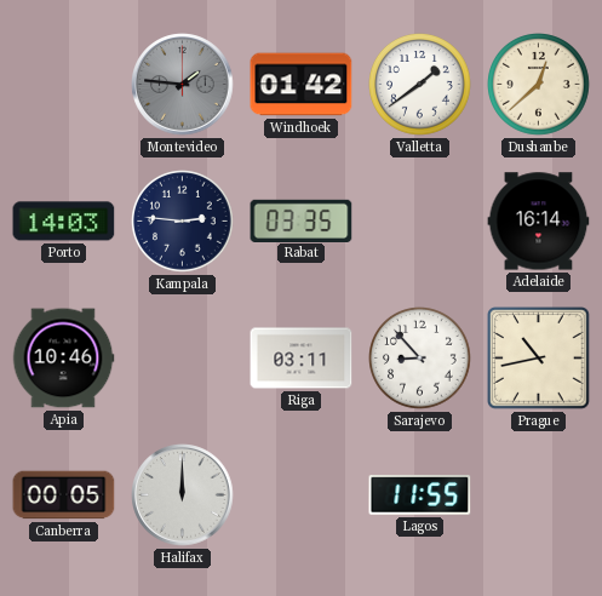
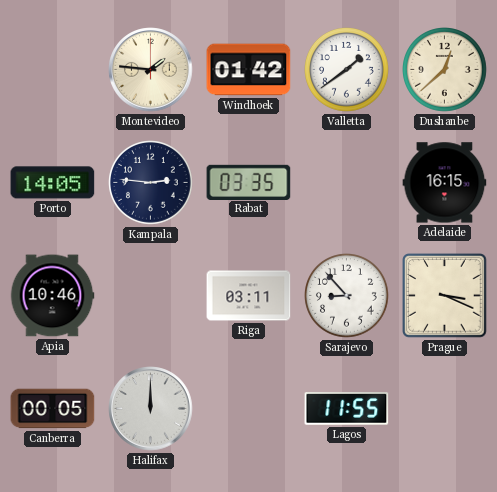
Montevideo dial: grey -> cream (151, 70)
Porto: 14:03 -> 14:05 (53, 183)
Adelaide: 16:14 -> 16:15 (445, 183)
Prague: 10:43 -> 3:19 (445, 296)
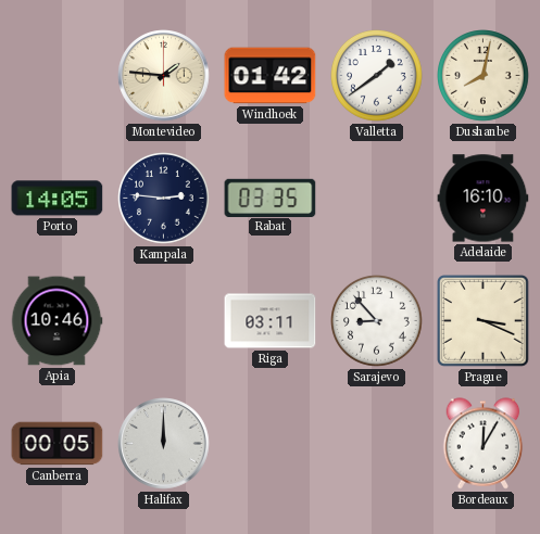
Dushanbe: 12:38 -> 8:02 (484, 76)
Adelaide: 16:15 -> 16:10 (484, 199)
Lagos: 11:55 -> none (347, 409)
Bordeaux: none -> 12:05 (484, 444)
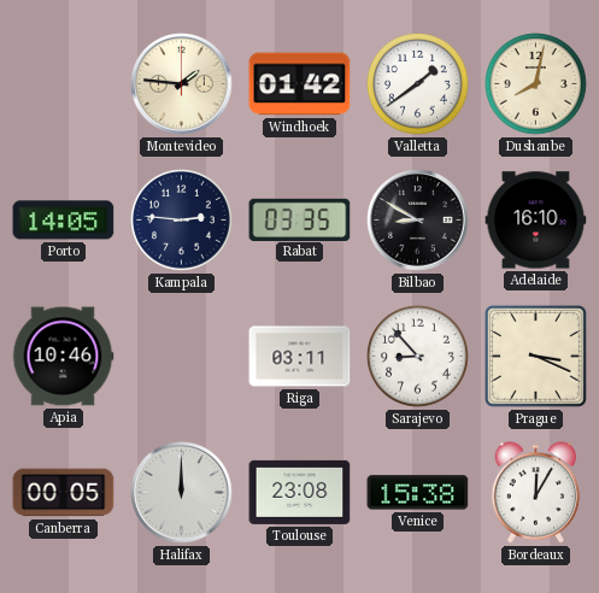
Bilbao: none -> 8:50 (418, 221)
Toulouse: none -> 23:08 (300, 492)
Venice: none -> 15:38 (418, 493)
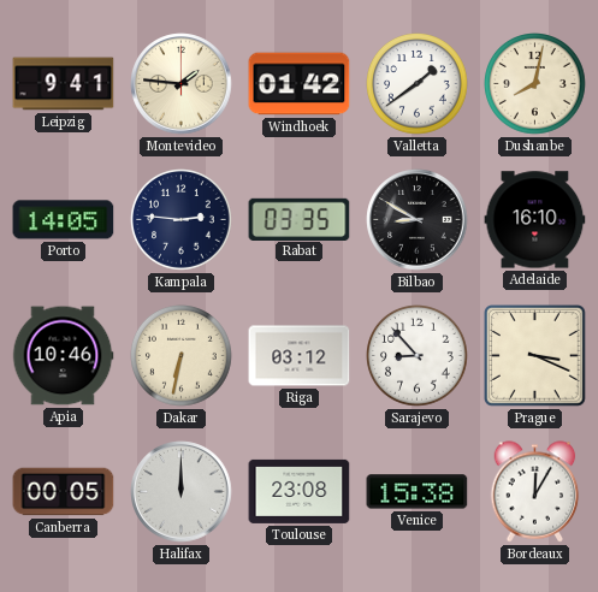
Leipzig: none -> 9:41 (64, 84)
Dakar: none -> 6:32 (182, 356)
Riga: 03:11 -> 03:12 (300, 356)
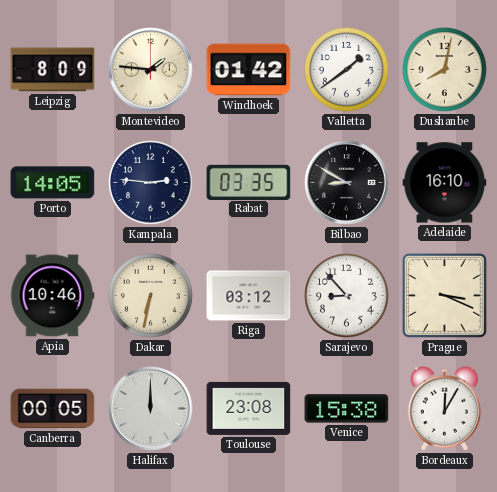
Leipzig: 9:41 -> 8:09 (53, 70)
